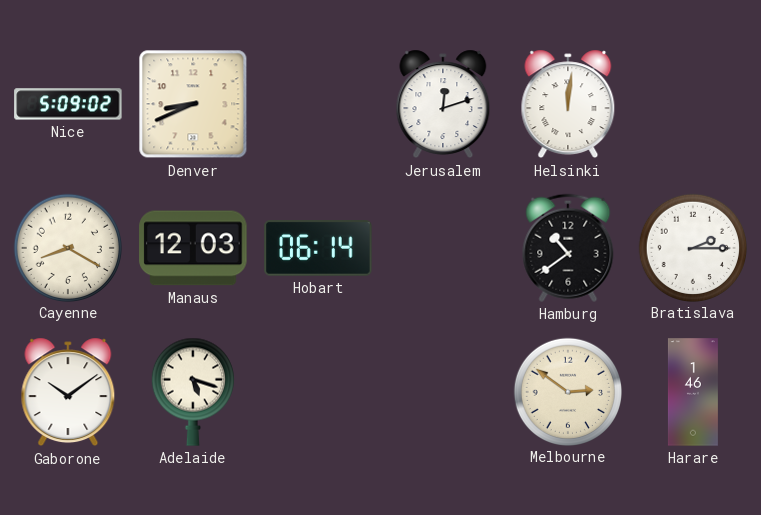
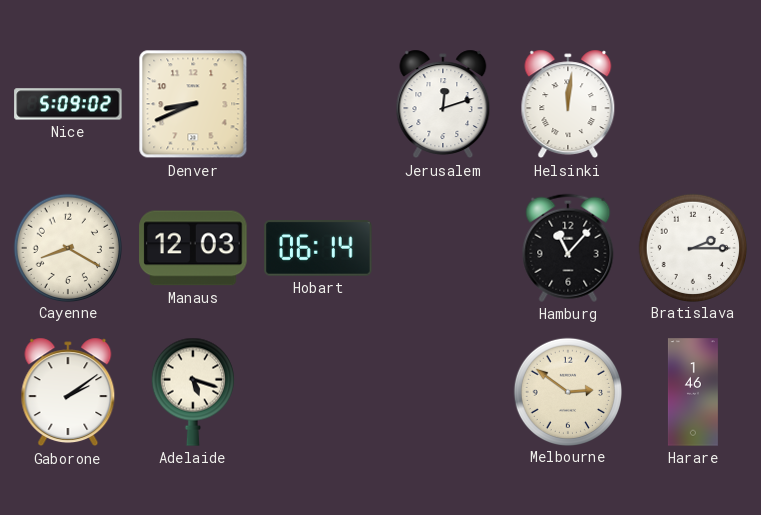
Hamburg: 10:39 -> 11:07 (568, 248)
Gaborone: 10:09 -> 2:09 (68, 392)
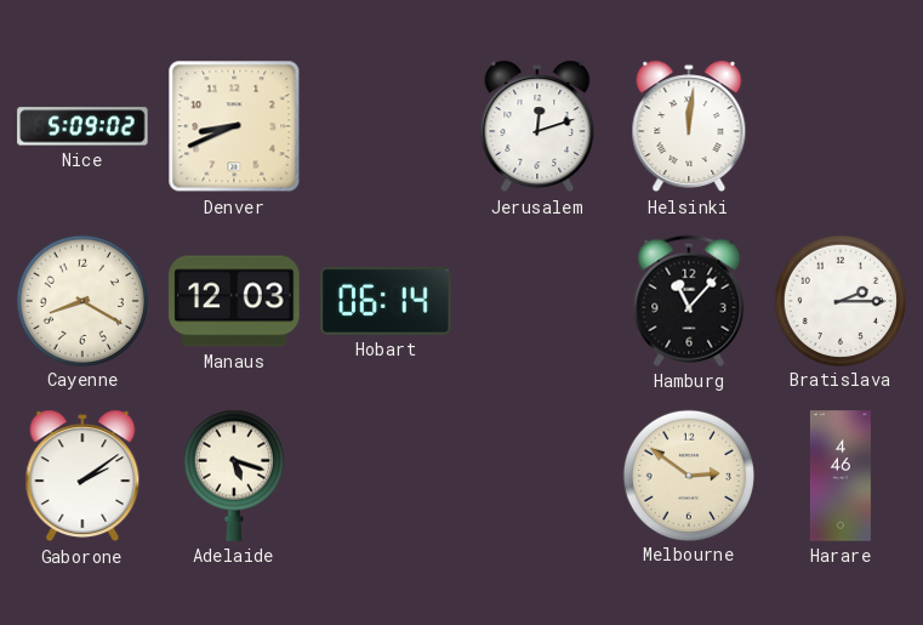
Harare: 1:46 -> 4:46 (841, 476)
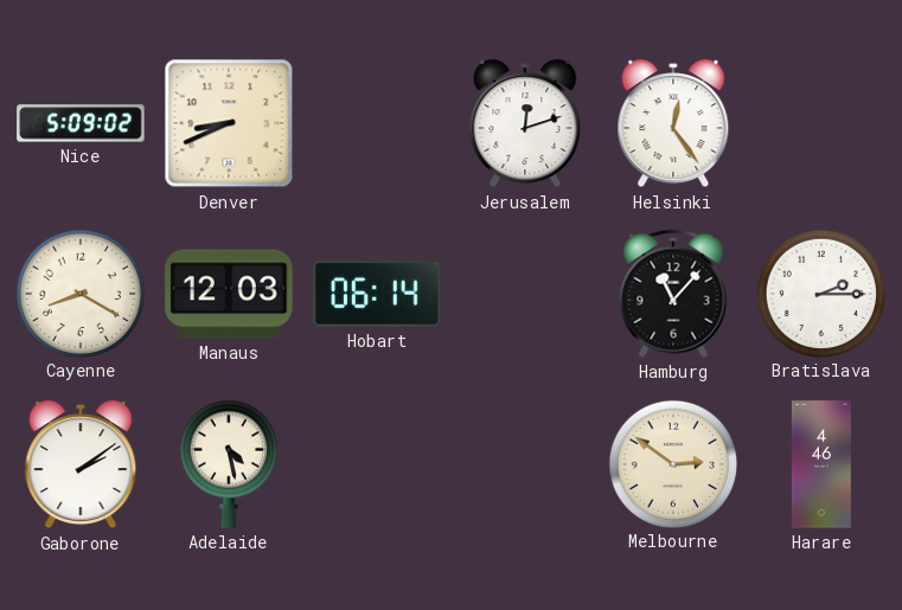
Helsinki: 12:01 -> 12:24 (673, 123)
Adelaide: 5:18 -> 4:28 (229, 464)
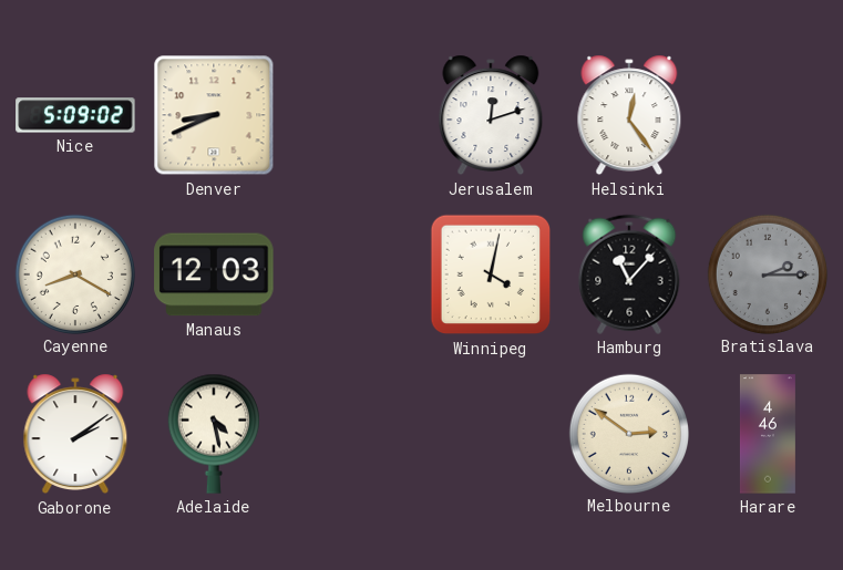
Hobart: 06:14 -> none (377, 295)
Winnipeg: none -> 4:02 (491, 274)
Bratislava dial: white -> grey (767, 273)
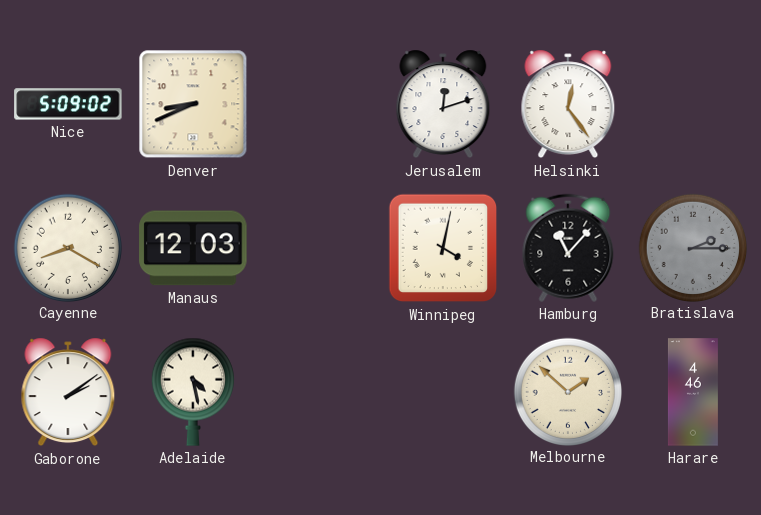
Melbourne: 2:51 -> 1:52 (567, 391)
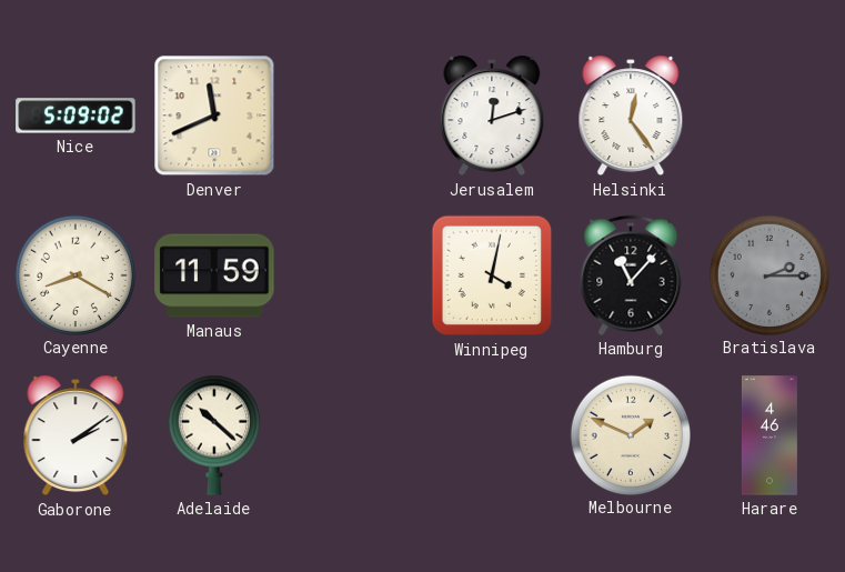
Denver: 8:41 -> 11:41 (214, 116)
Manaus: 12:03 -> 11:59 (214, 275)
Adelaide: 4:28 -> 10:22 (214, 435)
Melbourne: 1:52 -> 1:49 (630, 434)
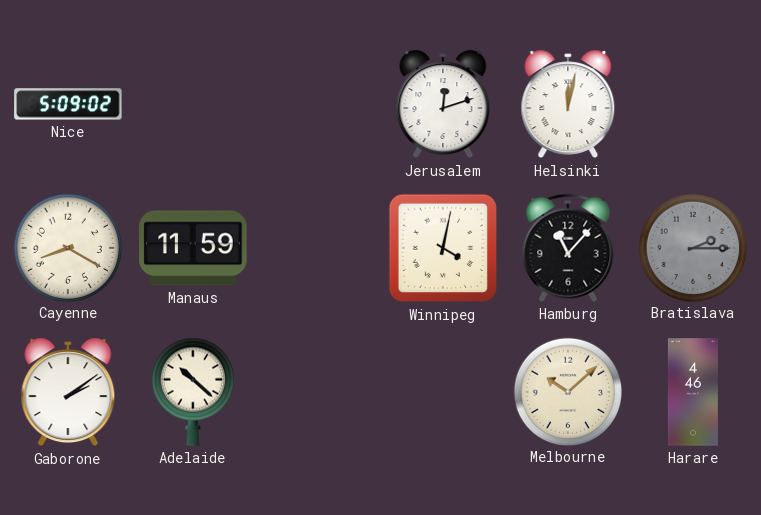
Denver: 11:41 -> none (214, 116)
Helsinki: 12:24 -> 12:02 (568, 104)
Melbourne: 1:49 -> 10:08 (567, 391)
